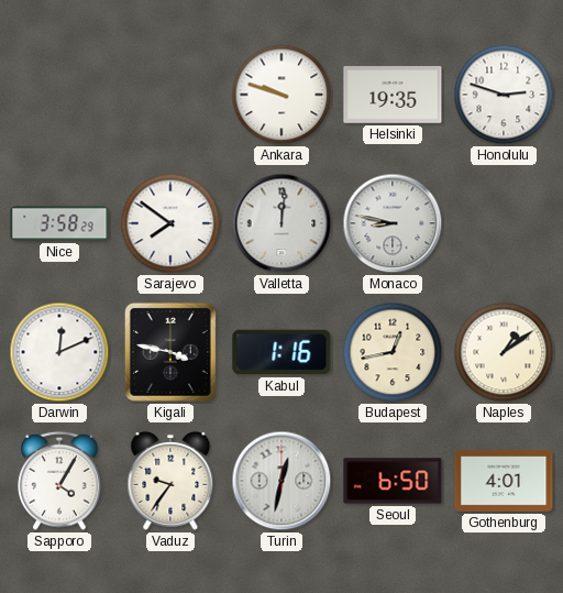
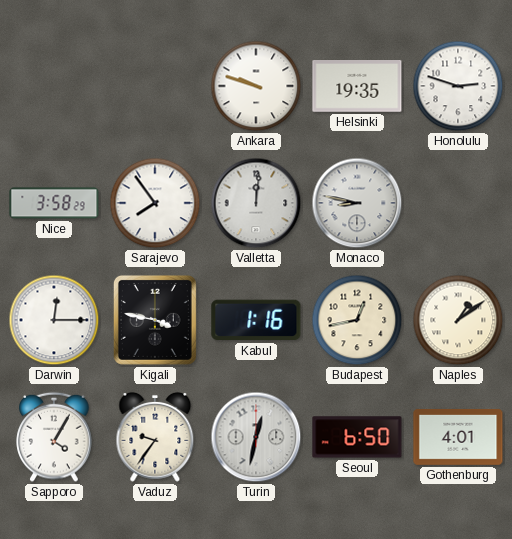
Sarajevo: 7:51 -> 7:54 (155, 203)
Darwin: 12:11 -> 12:15 (54, 320)
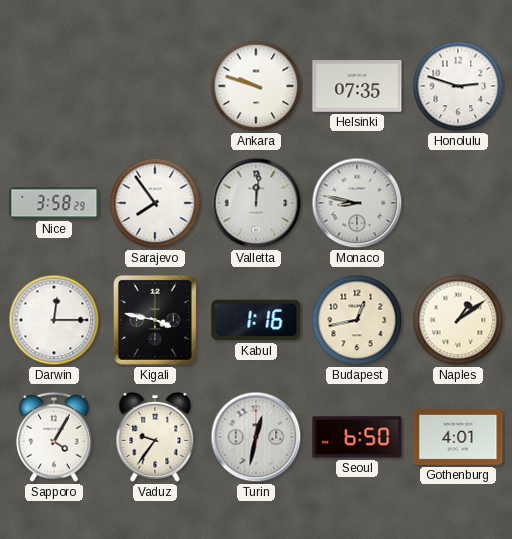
Helsinki: 19:35 -> 07:35 (357, 86)
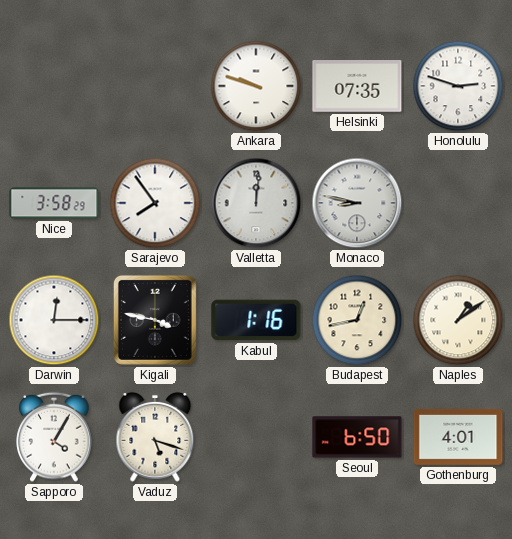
Vaduz: 9:36 -> 5:18 (155, 437)
Turin: 12:32 -> none (256, 437)
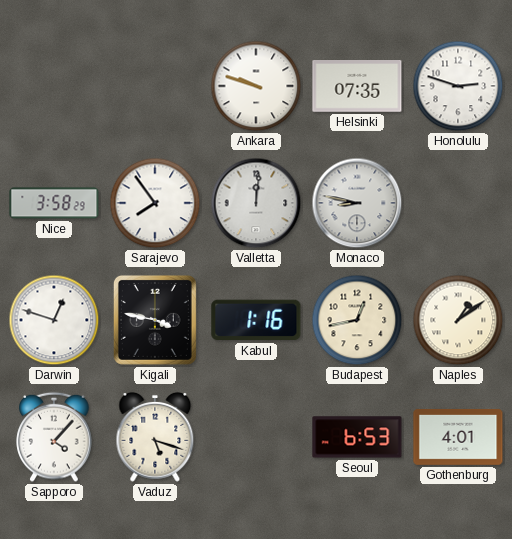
Darwin: 12:15 -> 12:48 (54, 320)
Sapporo: 4:05 -> 4:07 (54, 437)
Seoul: 6:50 -> 6:53 (357, 437)
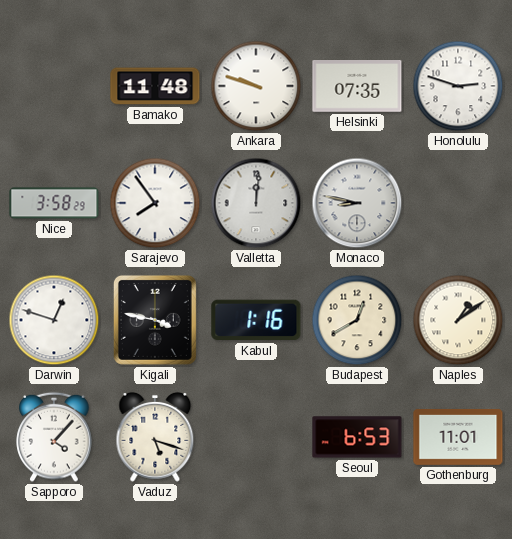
Bamako: none -> 11:48 (155, 86)
Budapest: 12:43 -> 12:40 (357, 320)
Gothenburg: 4:01 -> 11:01 (458, 437)
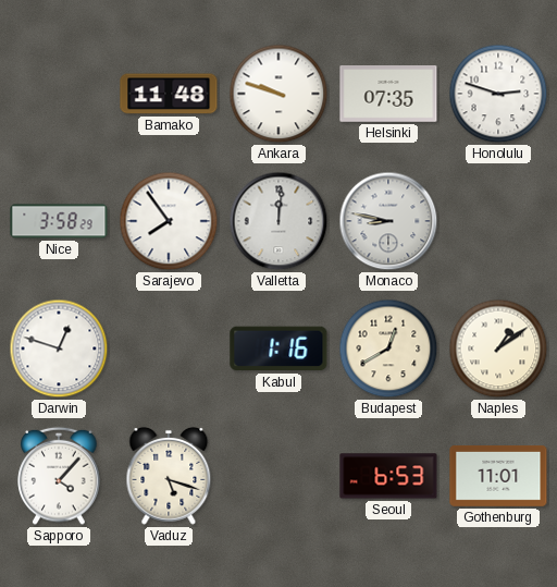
Kigali: 3:47 -> none (155, 320)
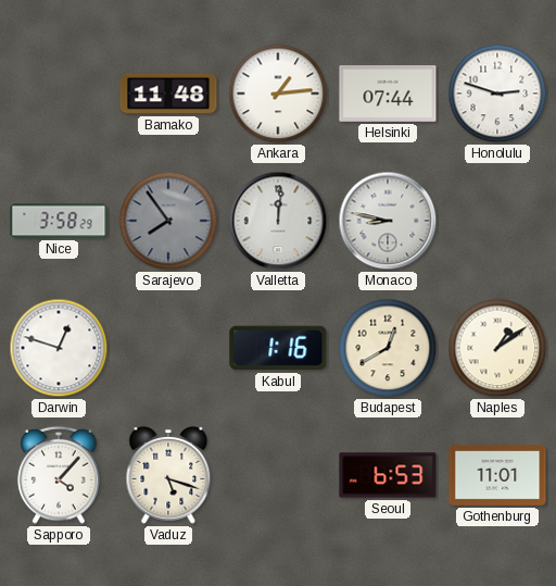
Ankara: 9:48 -> 1:14 (278, 93)
Helsinki: 07:35 -> 07:44 (388, 93)
Sarajevo dial: white -> grey (168, 221)
